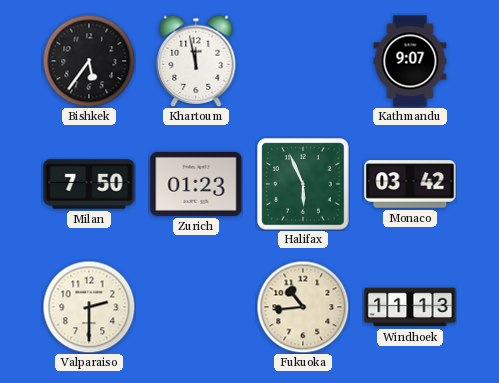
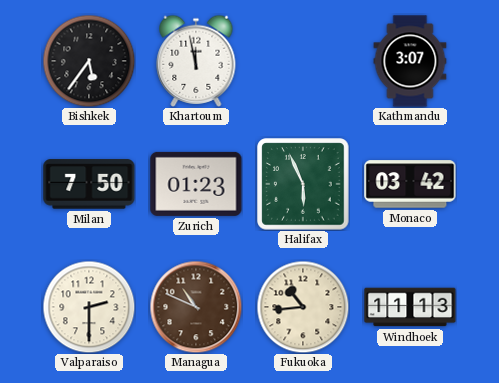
Kathmandu: 9:07 -> 3:07 (410, 61)
Managua: none -> 10:49 (196, 307)
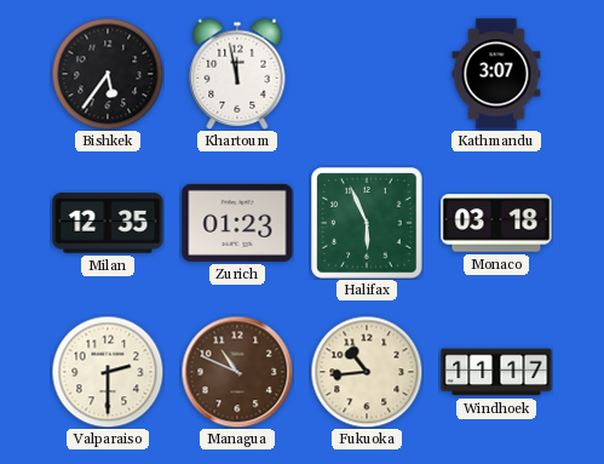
Milan: 7:50 -> 12:35 (108, 223)
Monaco: 03:42 -> 03:18 (496, 223)
Windhoek: 11:13 -> 11:17 (496, 372)
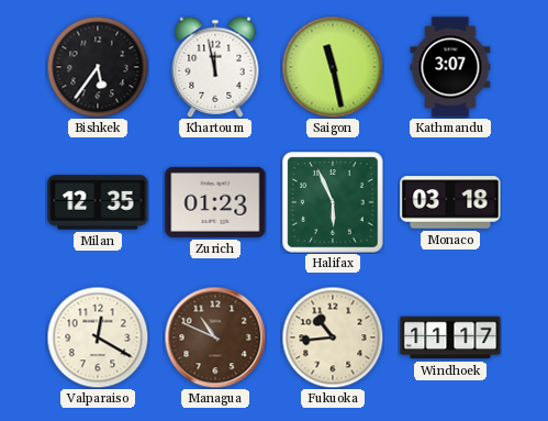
Saigon: none -> 11:28 (333, 67)
Valparaiso: 2:30 -> 12:20 (98, 337)
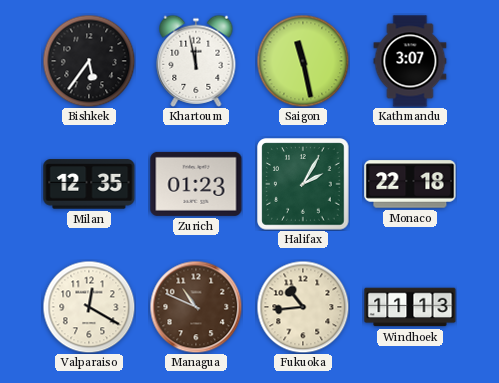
Halifax: 5:56 -> 2:05 (303, 184)
Monaco: 03:18 -> 22:18 (410, 184)
Windhoek: 11:17 -> 11:13 (410, 307)
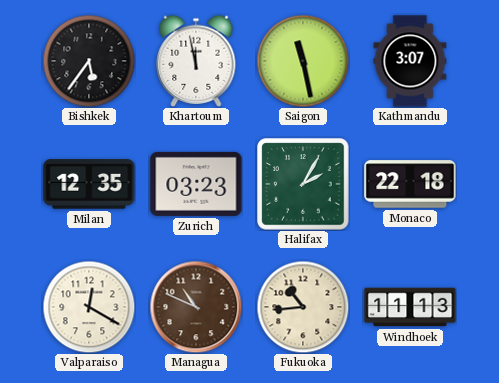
Zurich: 01:23 -> 03:23 (196, 184)
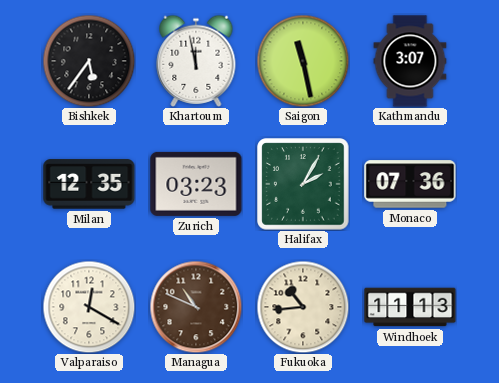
Monaco: 22:18 -> 07:36 (410, 184)
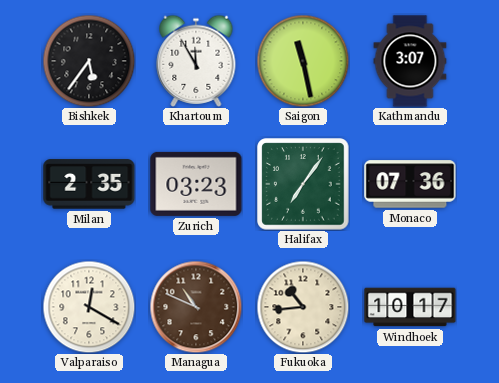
Khartoum: 11:58 -> 11:55 (196, 61)
Milan: 12:35 -> 2:35 (89, 184)
Halifax: 2:05 -> 7:06 (303, 184)
Windhoek: 11:13 -> 10:17 (410, 307)
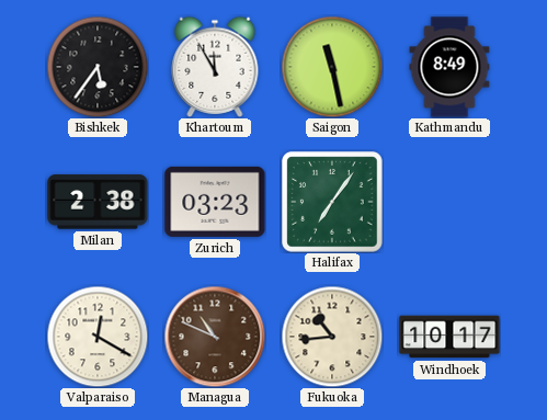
Kathmandu: 3:07 -> 8:49 (449, 67)
Milan: 2:35 -> 2:38 (98, 202)
Monaco: 07:36 -> none (410, 184)
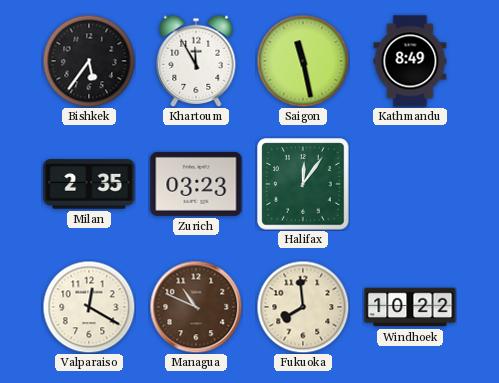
Milan: 2:38 -> 2:35 (89, 184)
Halifax: 7:06 -> 12:06 (303, 184)
Fukuoka: 10:44 -> 7:59 (303, 307)
Windhoek: 10:17 -> 10:22 (410, 307)
